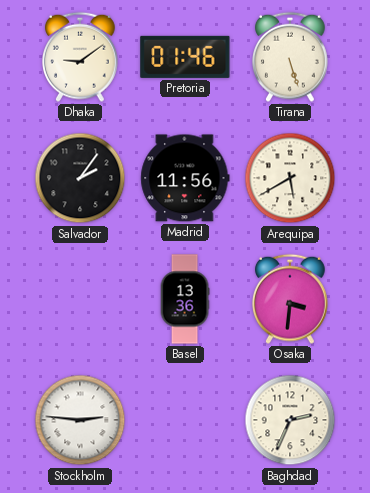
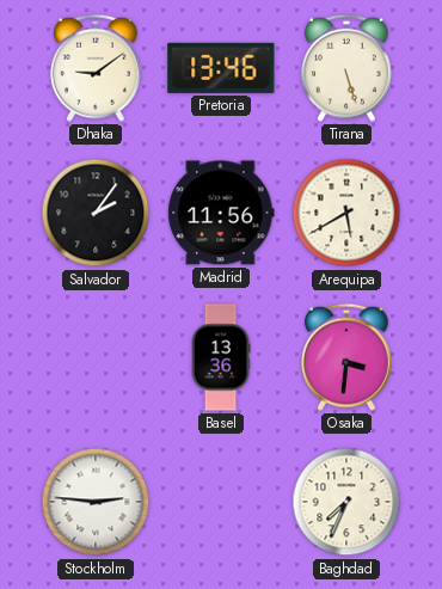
Pretoria: 01:46 -> 13:46 (221, 68)
Baghdad: 2:34 -> 7:34 (346, 502)
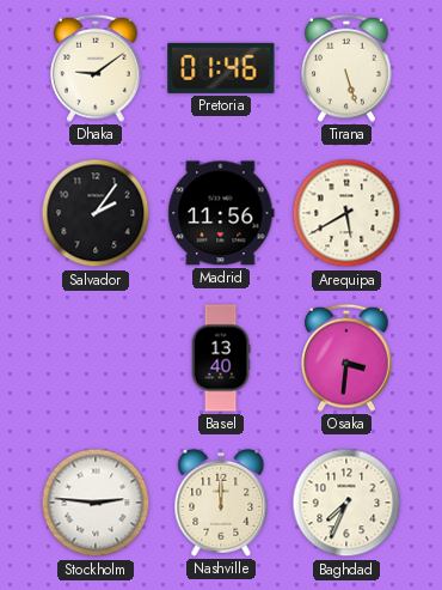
Pretoria: 13:46 -> 01:46 (221, 68)
Basel: 13:36 -> 13:40 (221, 358)
Nashville: none -> 12:00 (221, 503)
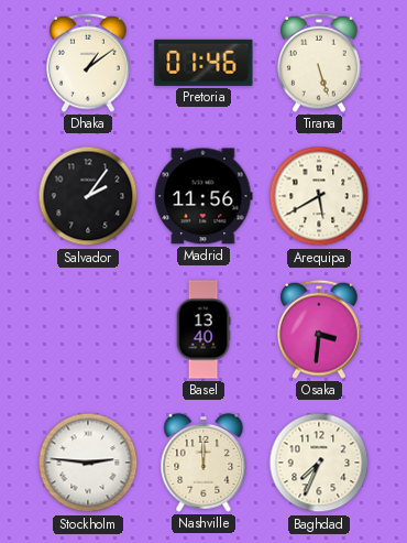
Dhaka: 9:09 -> 1:09 (89, 63)
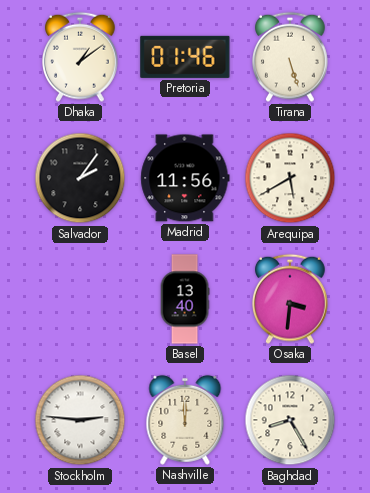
Baghdad: 7:34 -> 8:25 (290, 420)
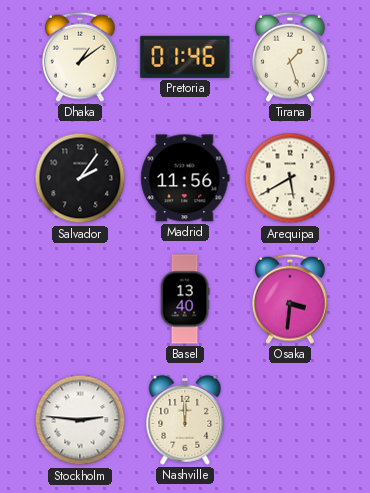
Tirana: 5:27 -> 1:27 (291, 57)
Baghdad: 8:25 -> none (290, 420)
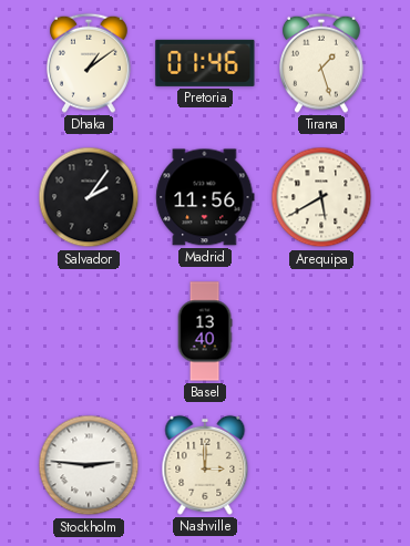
Osaka: 3:31 -> none (291, 299)
Nashville: 12:00 -> 3:00 (205, 465)
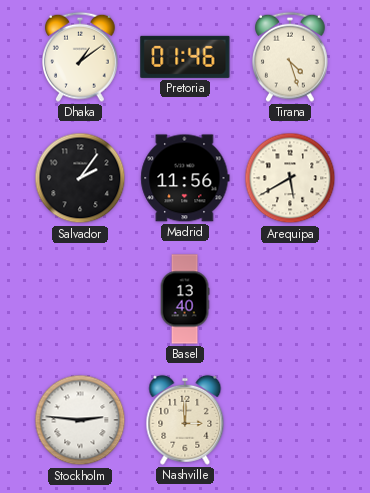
Tirana: 1:27 -> 4:27 (291, 57)
